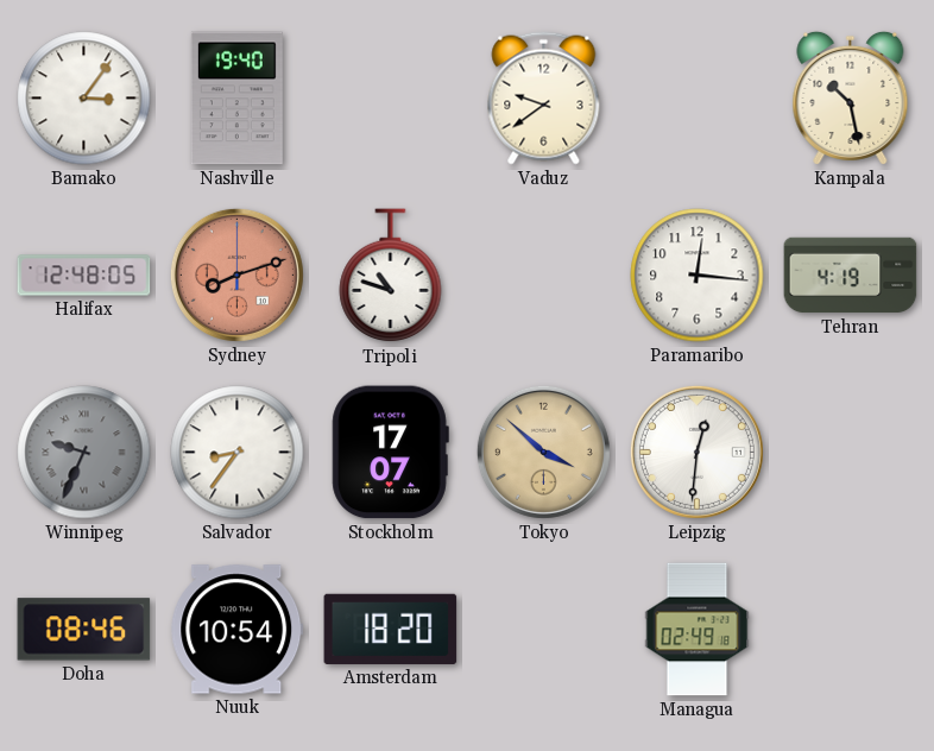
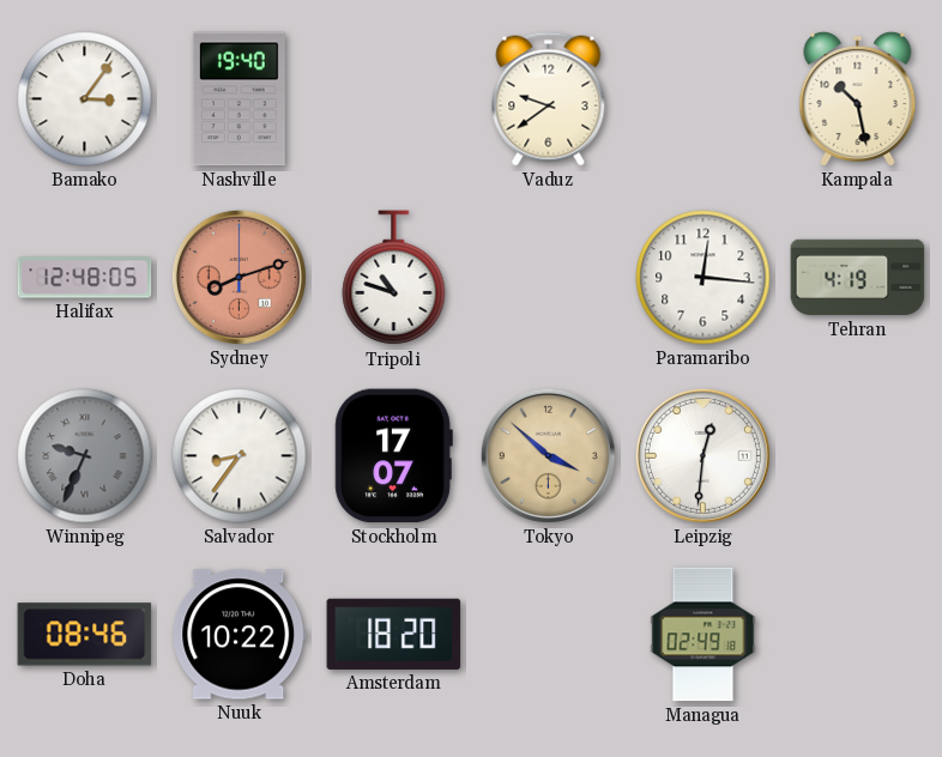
Nuuk: 10:54 -> 10:22 (240, 635)
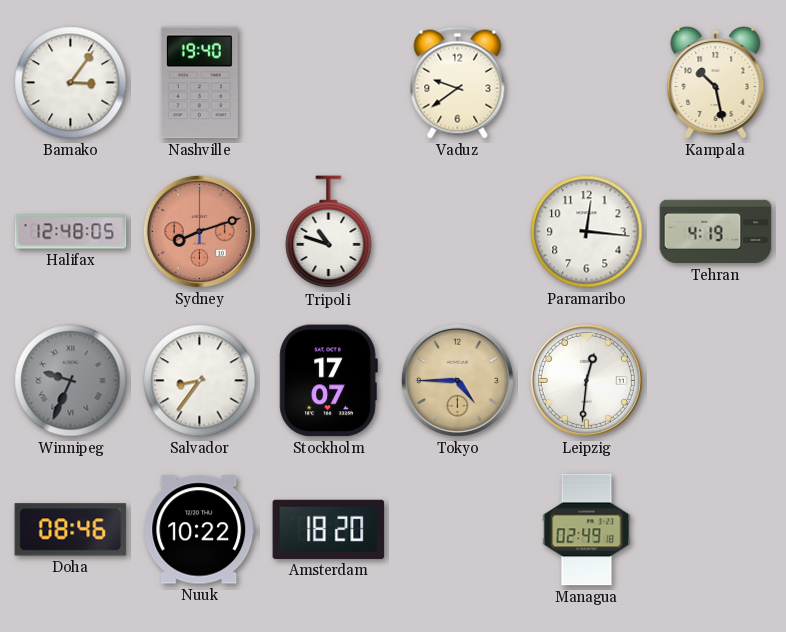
Tokyo: 3:52 -> 4:45 (457, 380)
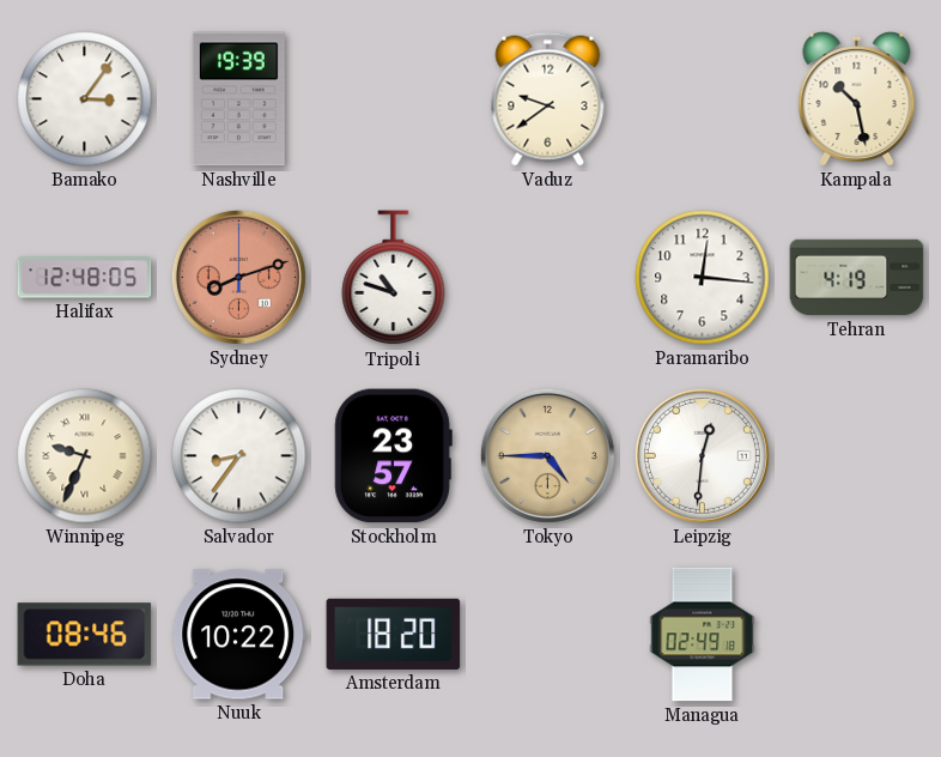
Nashville: 19:40 -> 19:39 (238, 99)
Winnipeg dial: grey -> cream (85, 456)
Stockholm: 17:07 -> 23:57 (393, 456)
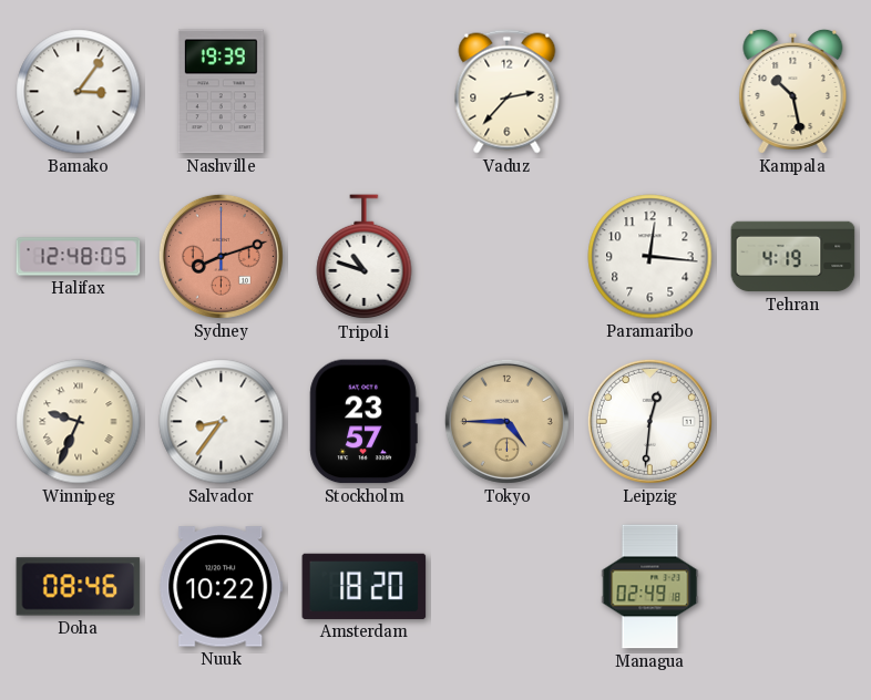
Vaduz: 9:39 -> 2:37 (508, 92)
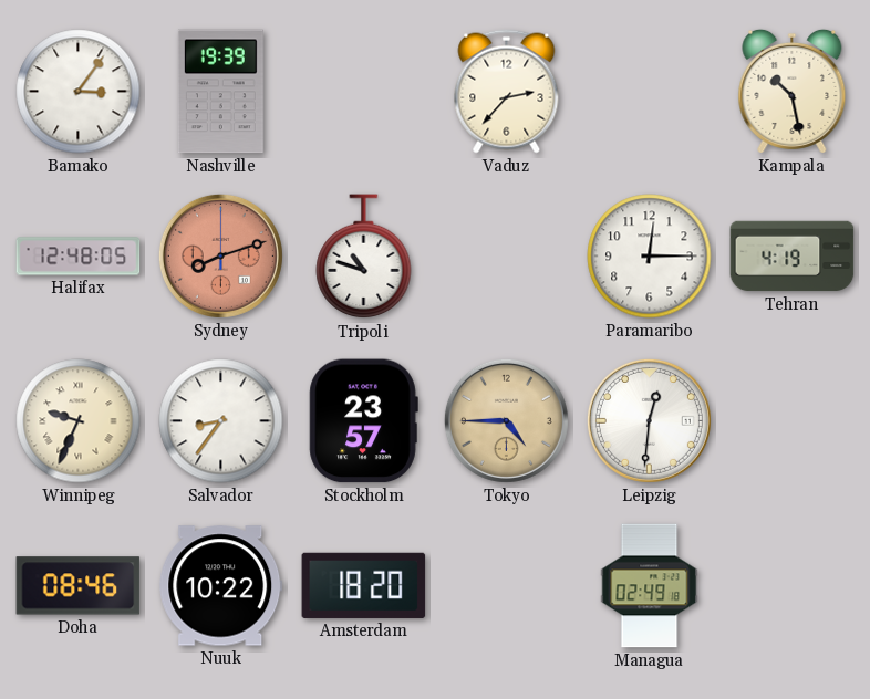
Paramaribo: 12:16 -> 12:15 (650, 257)
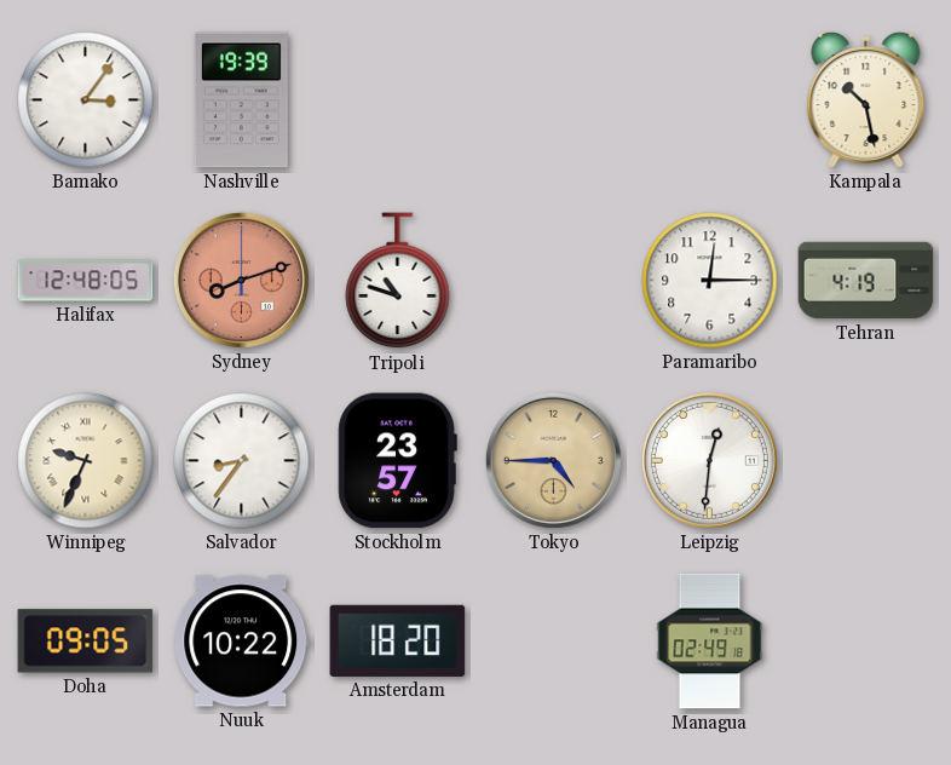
Vaduz: 2:37 -> none (507, 92)
Doha: 08:46 -> 09:05 (86, 642)
